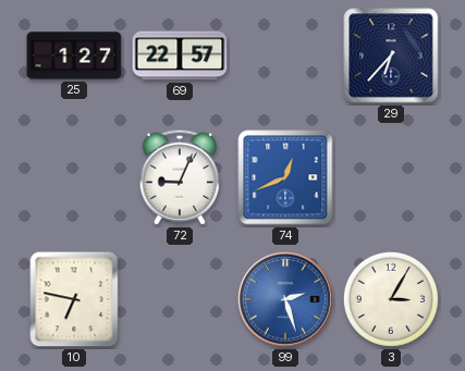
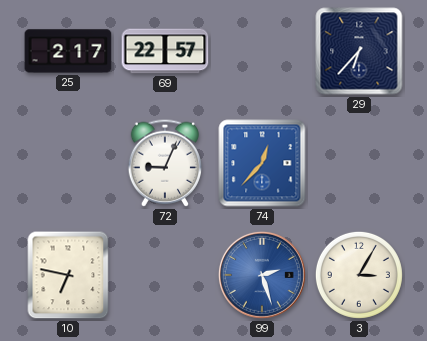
25: 1:27 -> 2:17 (68, 51)
74: 12:41 -> 12:37 (262, 163)
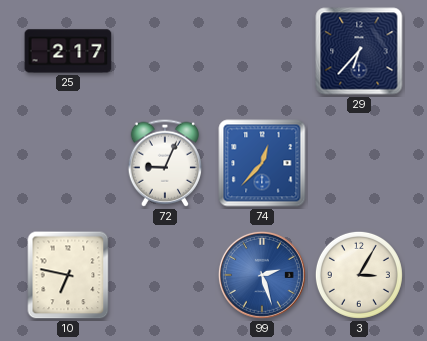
69: 22:57 -> none (165, 51)
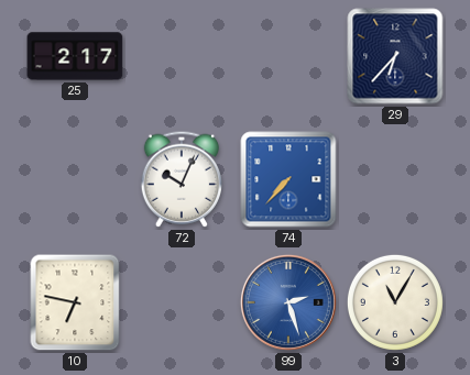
72: 9:04 -> 10:04 (181, 179)
74: 12:37 -> 7:37 (288, 179)
3: 3:05 -> 11:05 (395, 302)
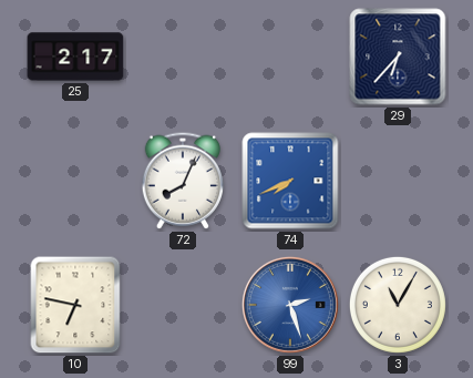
72: 10:04 -> 8:04 (182, 181)
74: 7:37 -> 7:41 (290, 181)
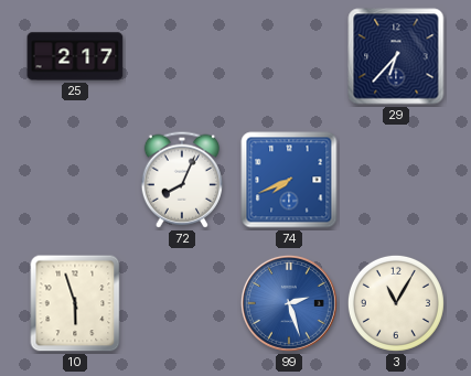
10: 6:47 -> 5:57 (75, 303)
